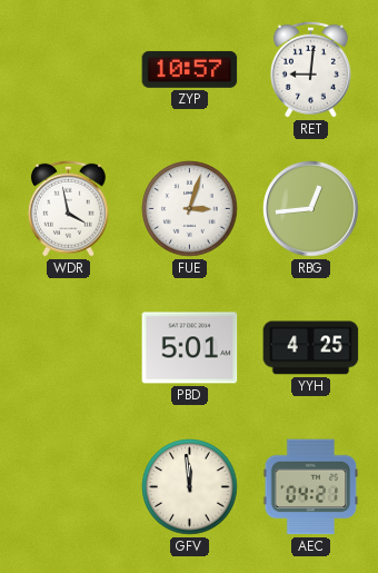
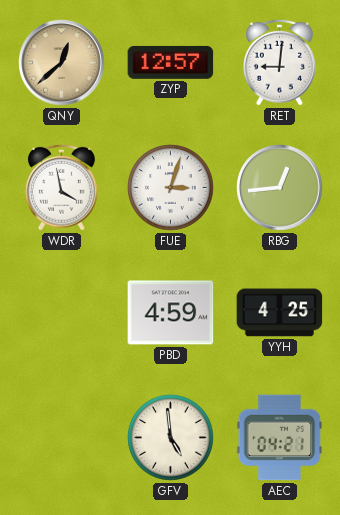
QNY: none -> 12:38 (62, 63)
ZYP: 10:57 -> 12:57 (171, 62)
PBD: 5:01 -> 4:59 (171, 313)
GFV: 11:59 -> 4:59 (171, 438)
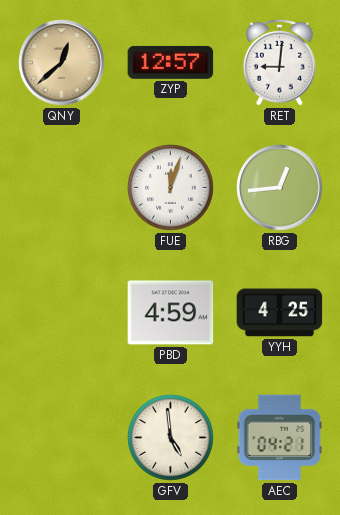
WDR: 3:58 -> none (61, 187)
FUE: 3:03 -> 12:03 (171, 188)
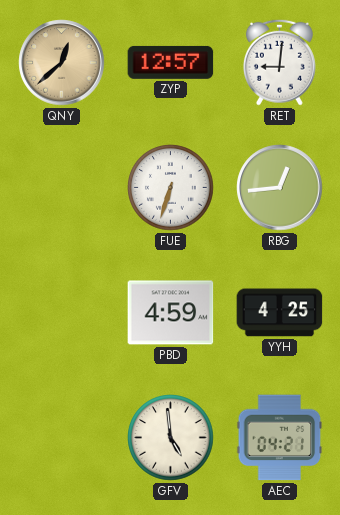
FUE: 12:03 -> 6:33 (171, 188)
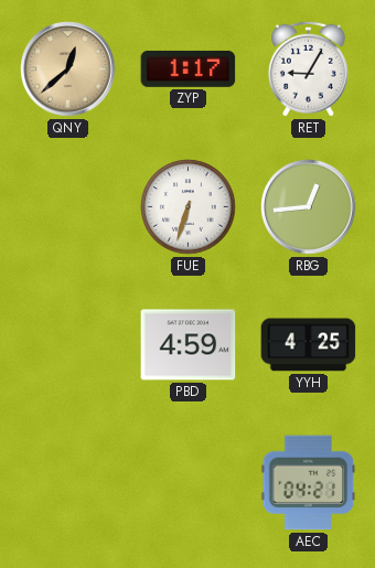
ZYP: 12:57 -> 1:17 (189, 68)
RET: 9:01 -> 9:05 (308, 68)
GFV: 4:59 -> none (171, 438)
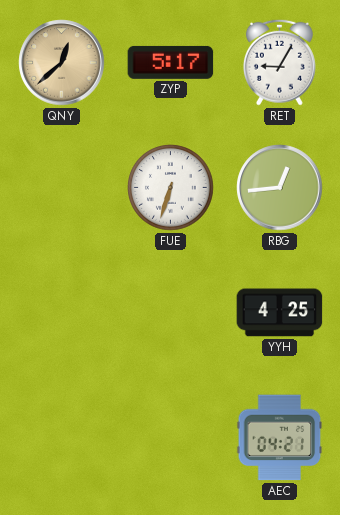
ZYP: 1:17 -> 5:17 (171, 62)
PBD: 4:59 -> none (189, 345)
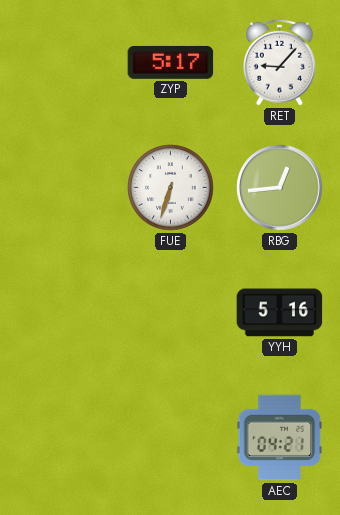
QNY: 12:38 -> none (62, 63)
RET: 9:05 -> 9:07 (279, 62)
YYH: 4:25 -> 5:16 (280, 313)
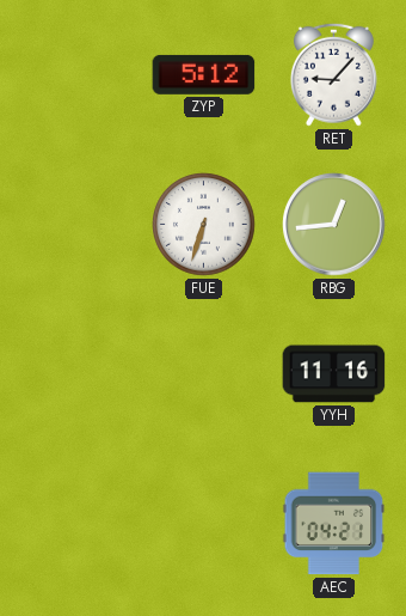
ZYP: 5:17 -> 5:12 (204, 74)
YYH: 5:16 -> 11:16 (334, 374)
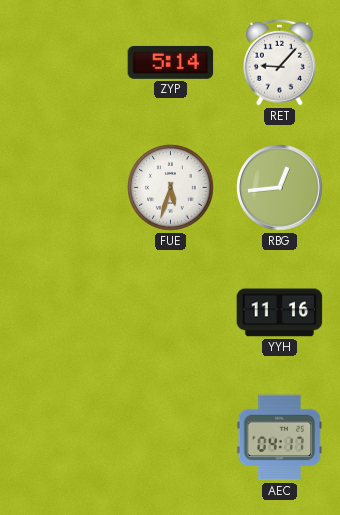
ZYP: 5:12 -> 5:14 (171, 62)
FUE: 6:33 -> 5:33 (171, 188)
AEC: 04:21 -> 04:17 (280, 438)
